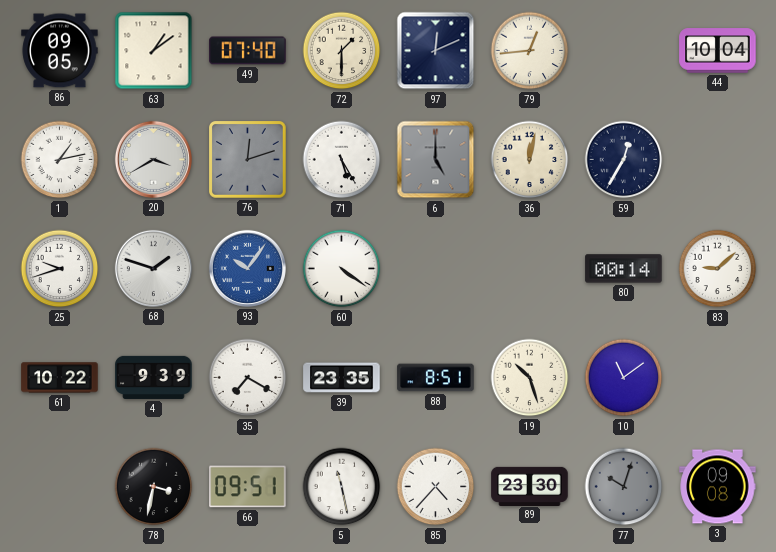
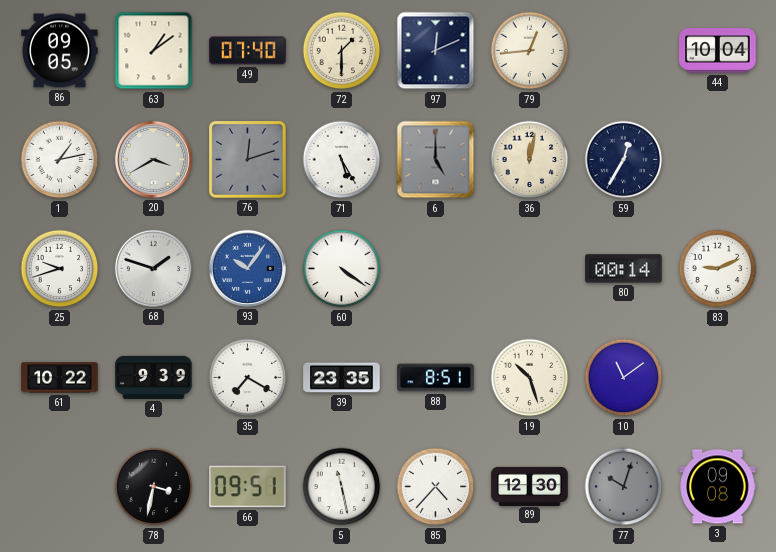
83: 9:08 -> 9:11 (718, 269)
89: 23:30 -> 12:30 (530, 486)
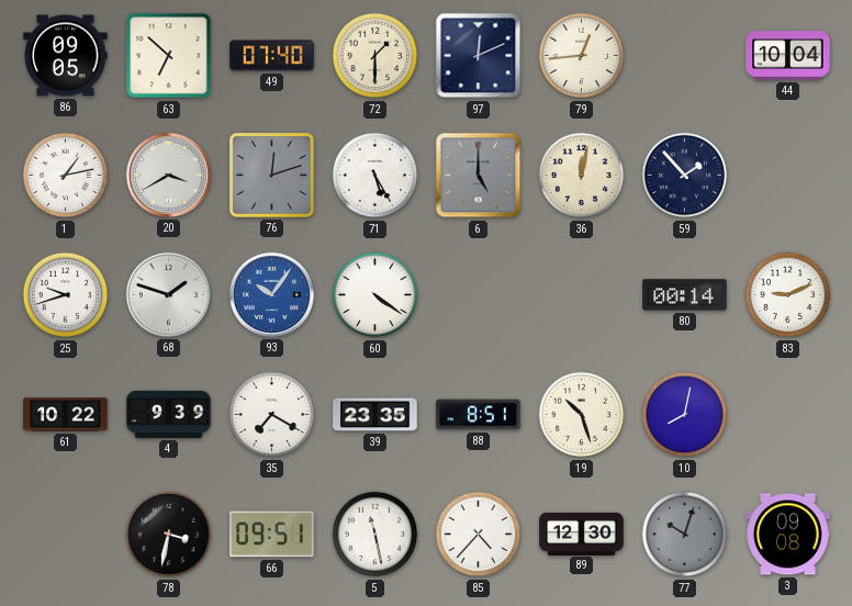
63: 1:09 -> 6:52 (169, 56)
59: 12:35 -> 1:53 (685, 176)
10: 11:09 -> 8:02 (685, 415)
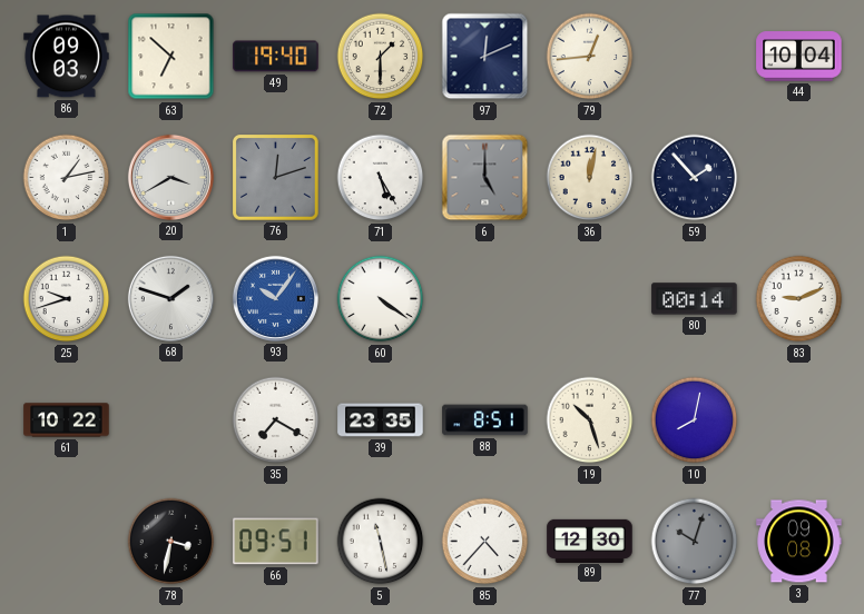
86: 09:05 -> 09:03 (67, 57)
49: 07:40 -> 19:40 (276, 57)
4: 9:39 -> none (169, 414)
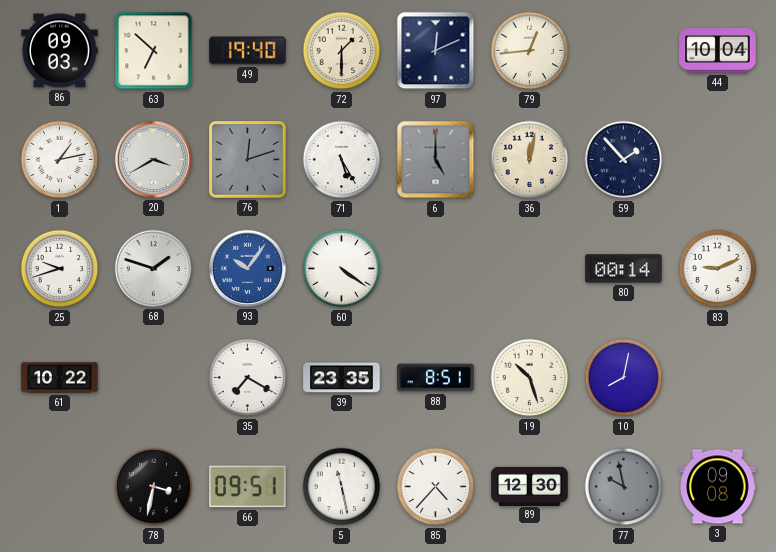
77: 10:03 -> 9:58 (624, 487)
